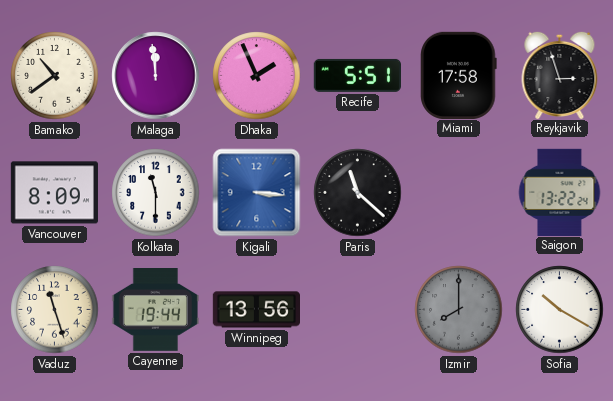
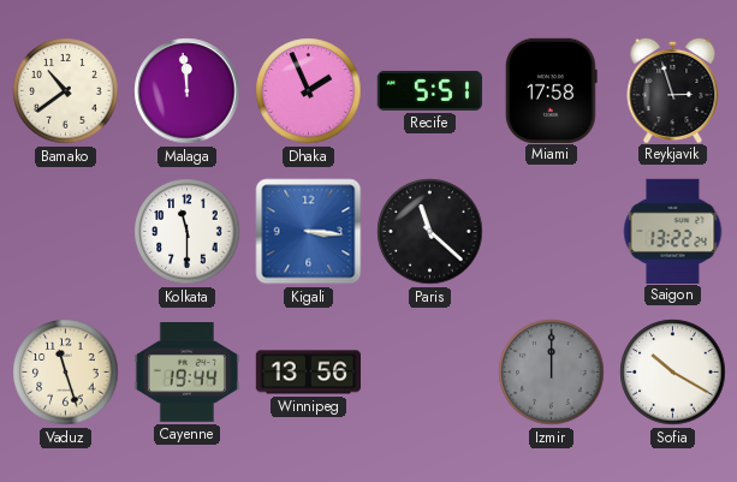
Vancouver: 8:09 -> none (54, 193)
Izmir: 8:00 -> 12:00 (552, 373)
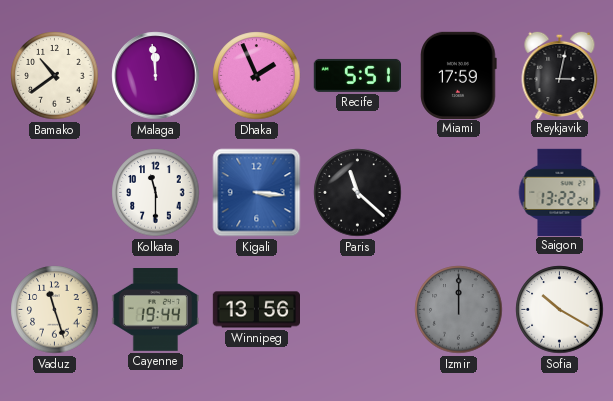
Miami: 17:58 -> 17:59 (459, 75)
Reykjavik: 2:57 -> 3:02 (560, 74)
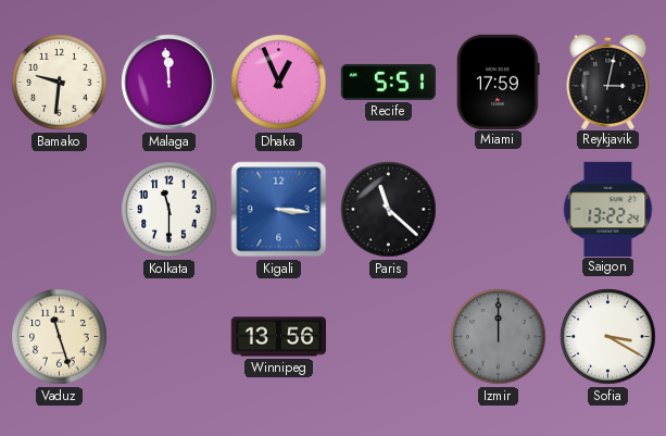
Bamako: 10:39 -> 9:31 (60, 83)
Dhaka: 1:56 -> 12:56 (279, 83)
Cayenne: 19:44 -> none (155, 310)
Sofia: 10:20 -> 3:20 (608, 337)
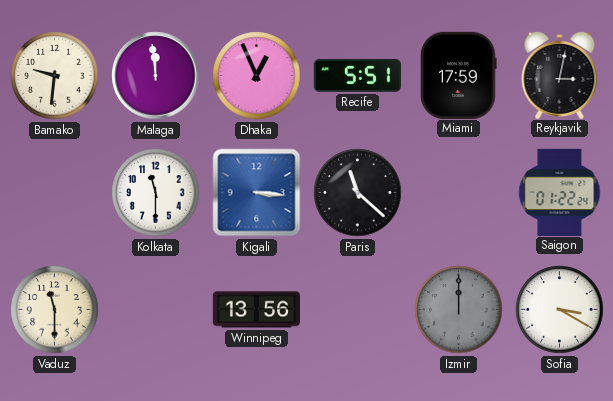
Saigon: 13:22 -> 01:22 (560, 192)
Vaduz: 11:27 -> 11:30 (55, 310)
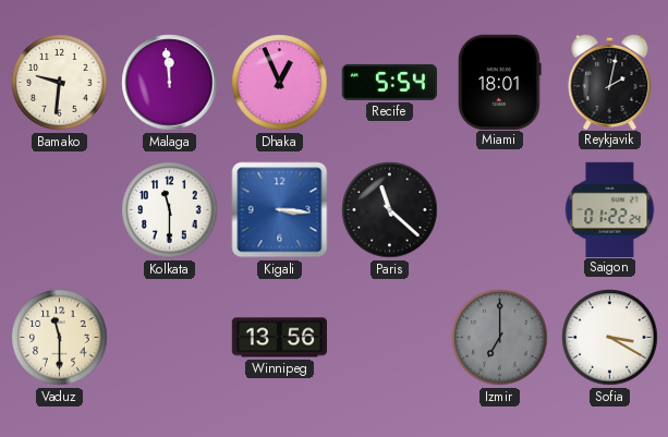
Recife: 5:51 -> 5:54 (389, 82)
Miami: 17:59 -> 18:01 (500, 82)
Reykjavik: 3:02 -> 2:02 (610, 81)
Izmir: 12:00 -> 7:00 (500, 338)
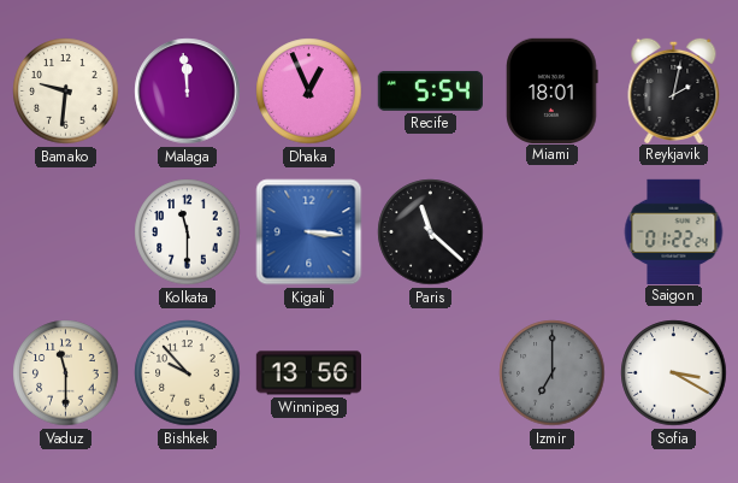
Bishkek: none -> 9:53 (188, 373)
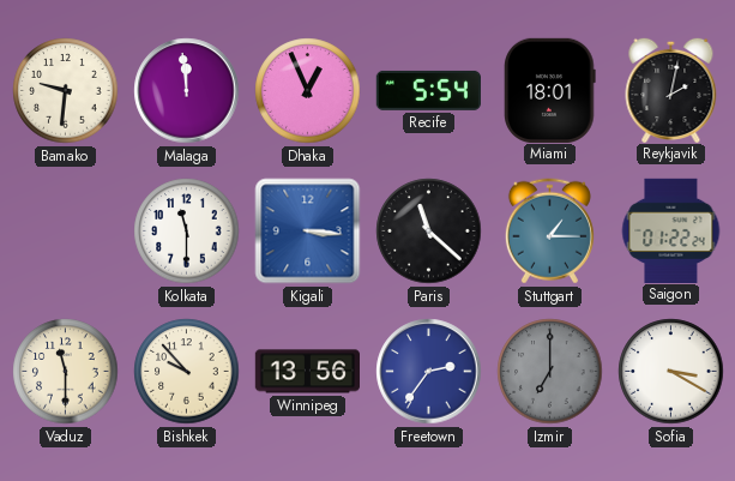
Stuttgart: none -> 1:15 (549, 232)
Freetown: none -> 2:36 (429, 372)
